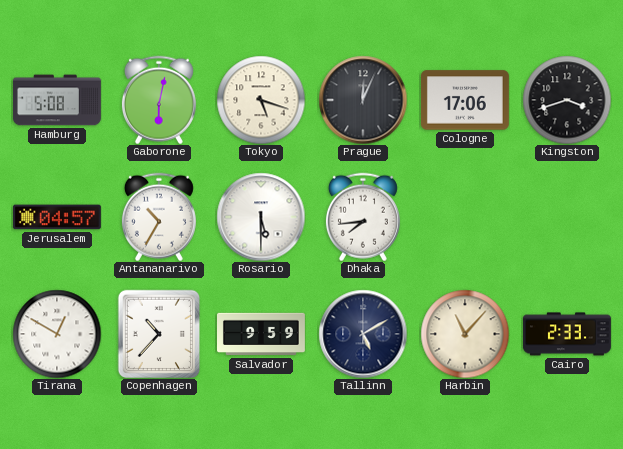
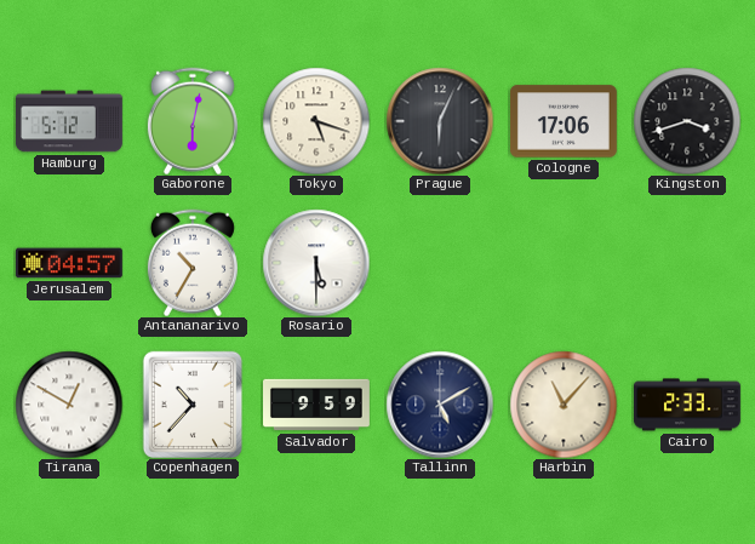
Hamburg: 5:08 -> 5:12 (69, 121)
Prague: 12:04 -> 6:04 (440, 121)
Dhaka: 7:44 -> none (363, 217)
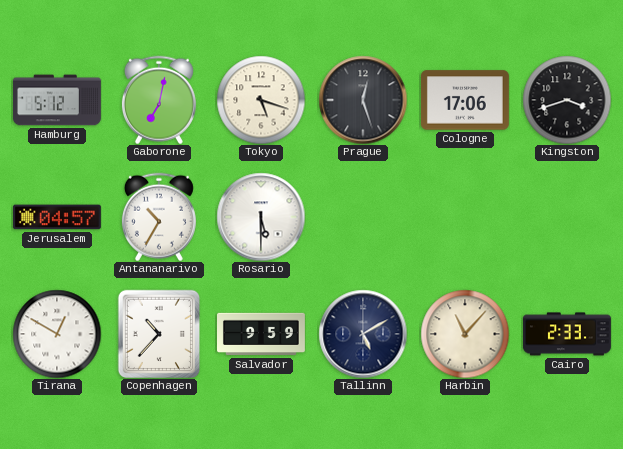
Gaborone: 6:02 -> 7:02 (159, 100)
Prague: 6:04 -> 12:27 (363, 100)
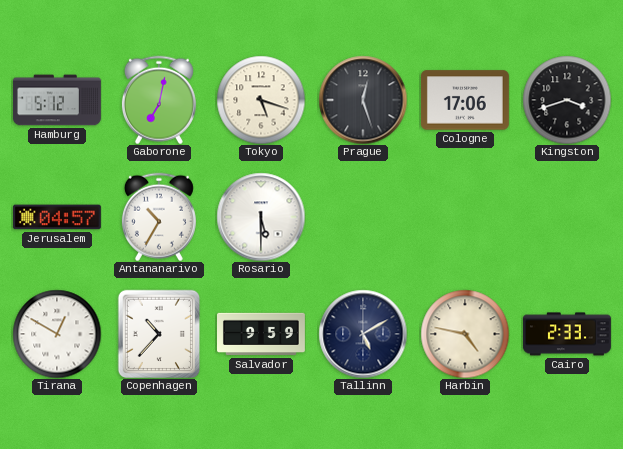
Harbin: 11:07 -> 4:47 (465, 334)
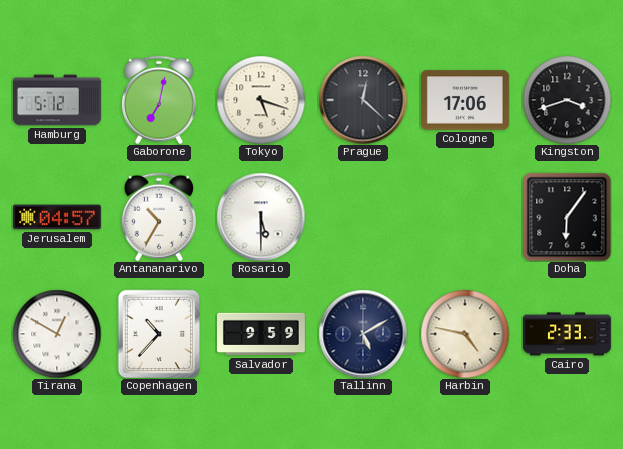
Prague: 12:27 -> 12:22 (363, 100)
Doha: none -> 6:06 (567, 217)
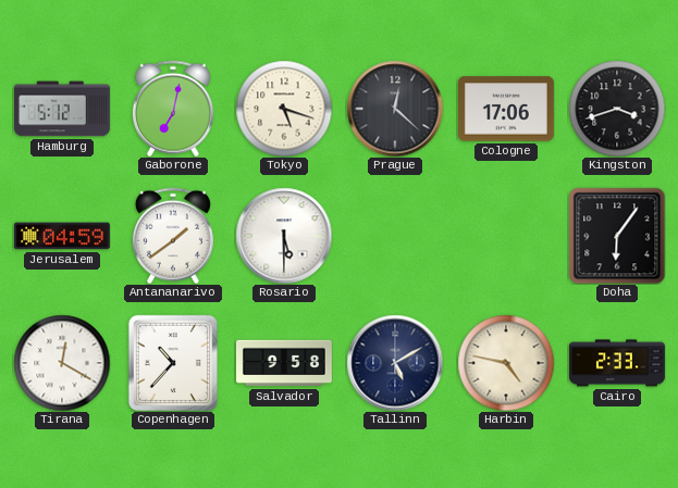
Jerusalem: 04:57 -> 04:59 (62, 236)
Antananarivo: 10:35 -> 1:39 (173, 236)
Tirana: 12:50 -> 12:20 (62, 363)
Salvador: 9:59 -> 9:58 (285, 363)
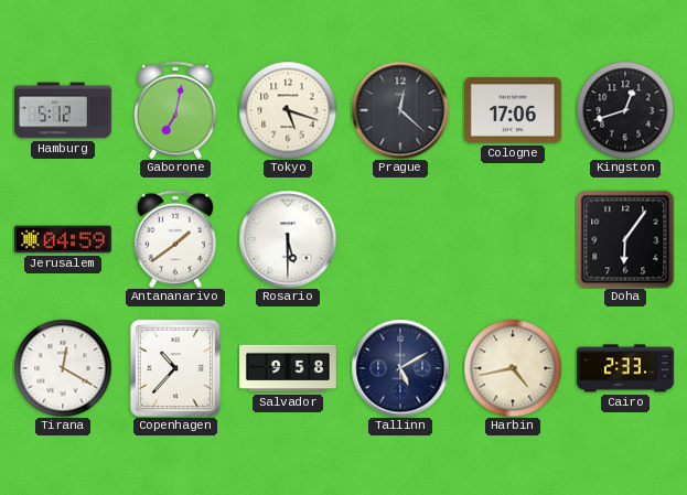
Kingston: 3:42 -> 12:42 (625, 110)
Harbin: 4:47 -> 4:43 (513, 368)
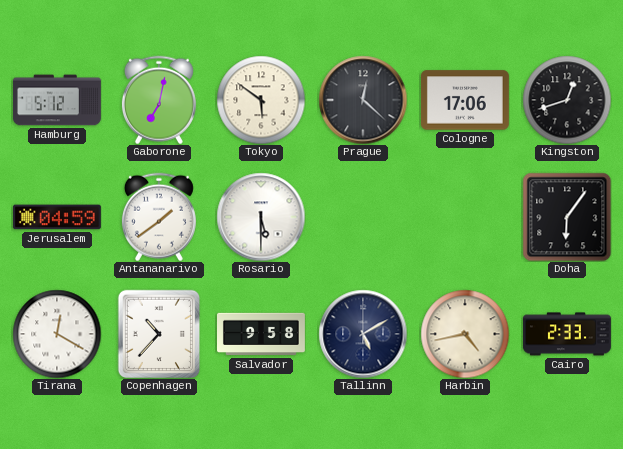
Tokyo: 5:18 -> 5:51 (261, 100)
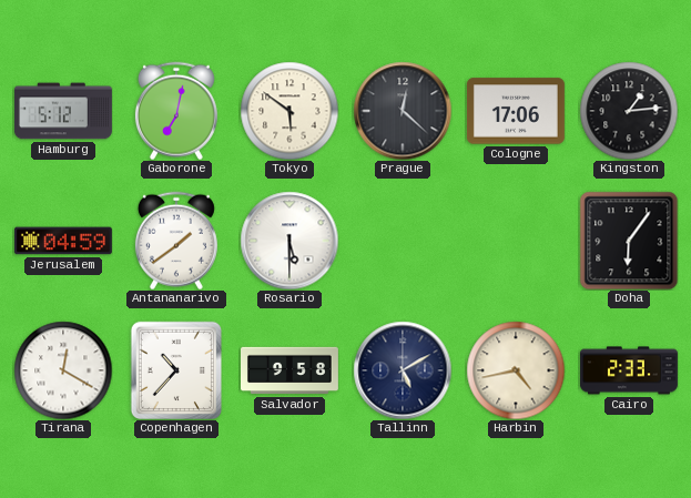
Kingston: 12:42 -> 1:14 (629, 111)
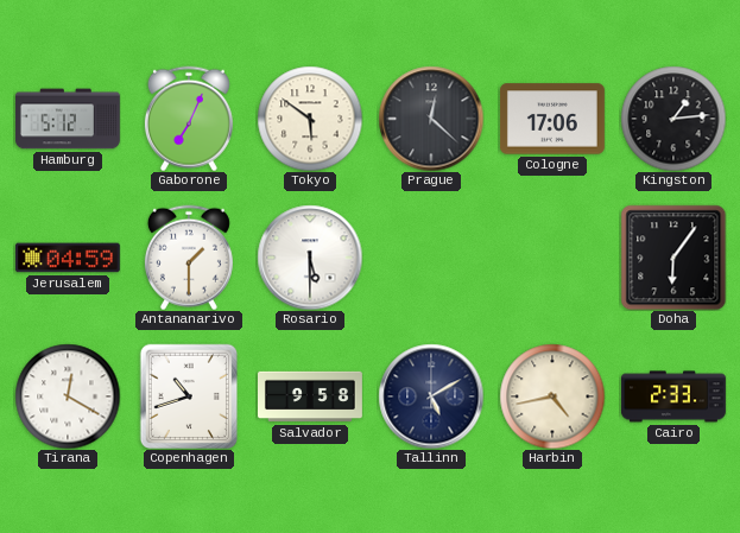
Gaborone: 7:02 -> 7:04 (189, 119)
Antananarivo: 1:39 -> 1:30 (189, 258)
Copenhagen: 10:37 -> 10:42 (188, 395)
